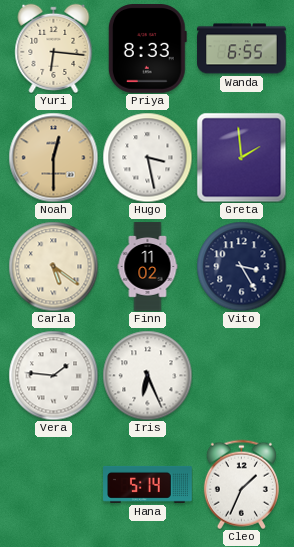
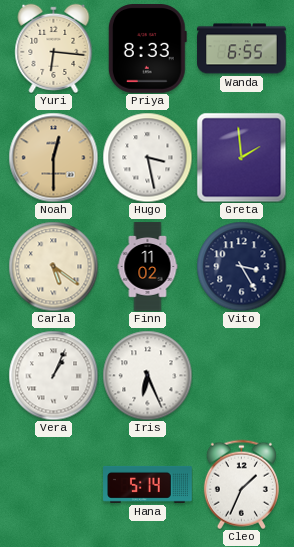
Vera: 1:46 -> 1:04 (53, 375)
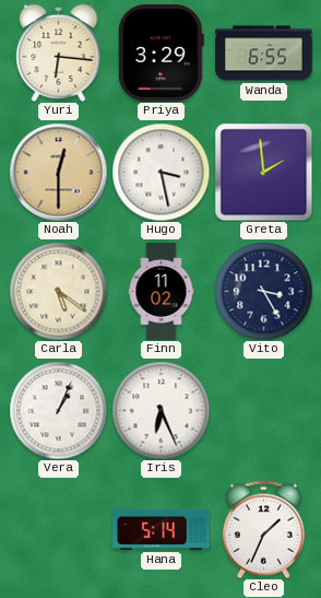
Priya: 8:33 -> 3:29 (160, 54)
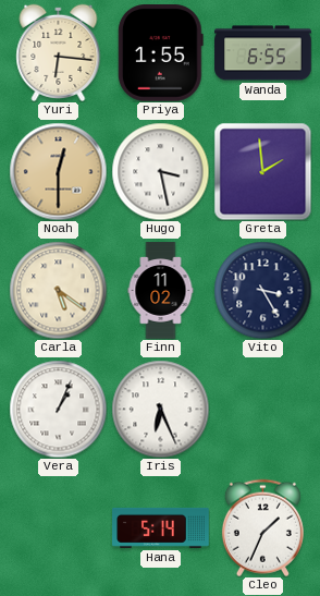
Priya: 3:29 -> 1:55 (160, 53)
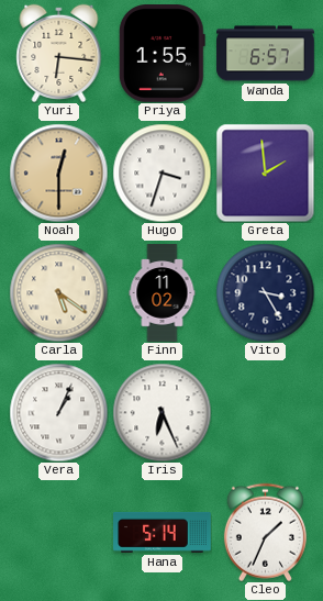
Wanda: 6:55 -> 6:57 (266, 54)
Hugo: 3:28 -> 3:33 (161, 172)
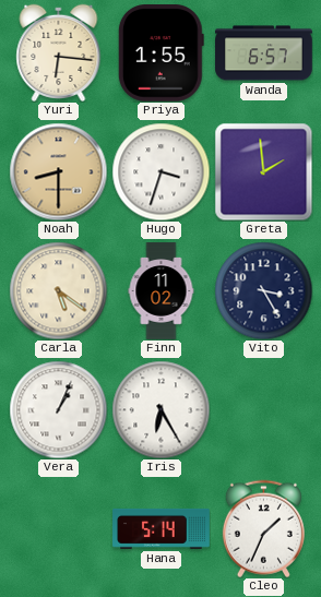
Noah: 12:30 -> 8:30 (58, 171)
Iris: 6:26 -> 6:25 (160, 409)
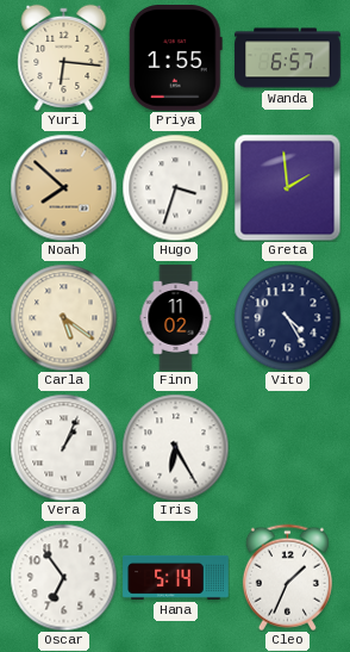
Noah: 8:30 -> 7:52 (63, 187)
Vito: 3:25 -> 4:25 (287, 317)
Oscar: none -> 6:54 (63, 577)
